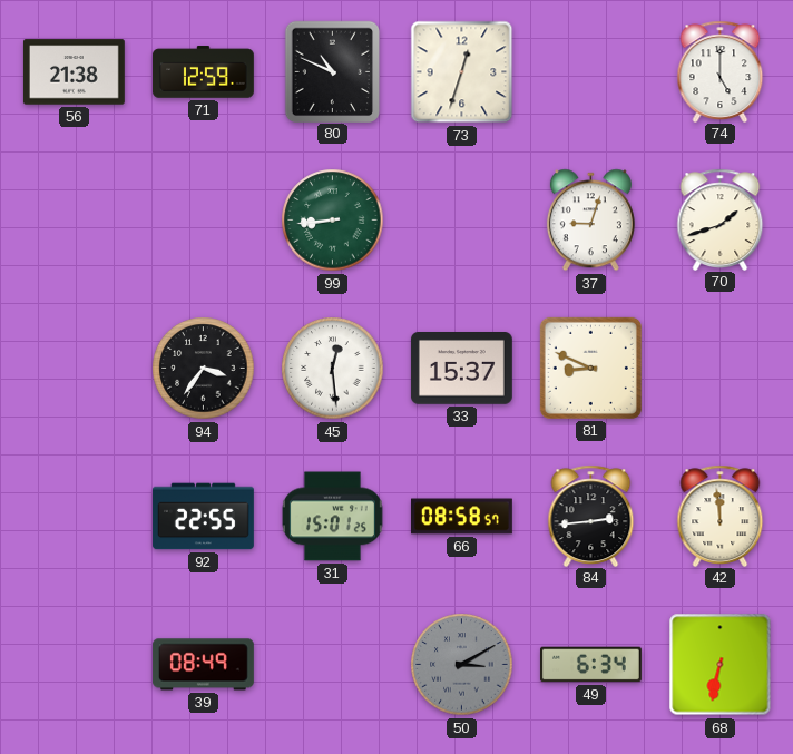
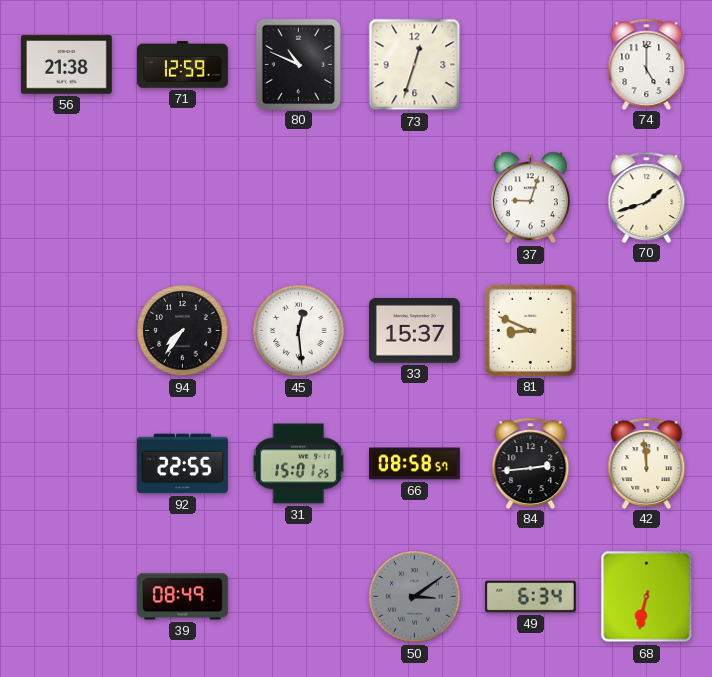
99: 8:44 -> none (333, 221)
94: 3:36 -> 7:36 (183, 331)
50: 3:10 -> 3:09 (415, 597)
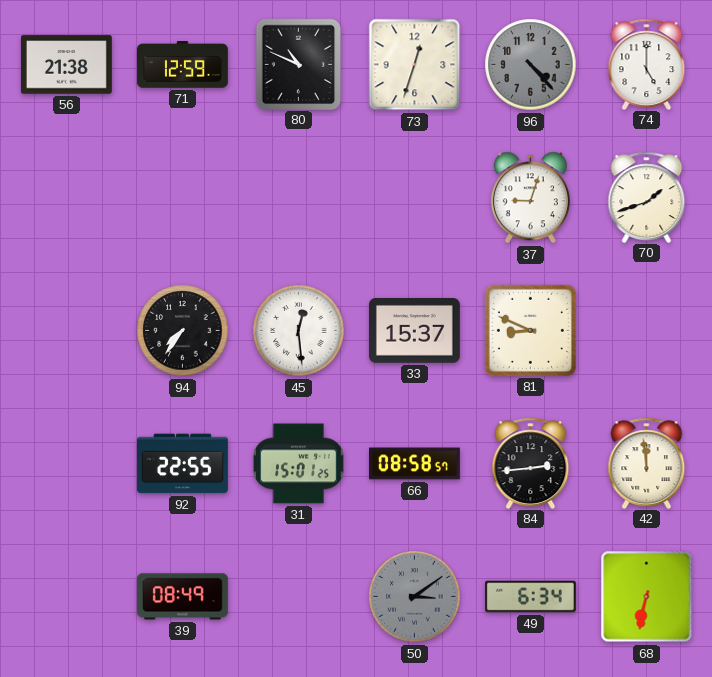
96: none -> 4:23 (531, 65)
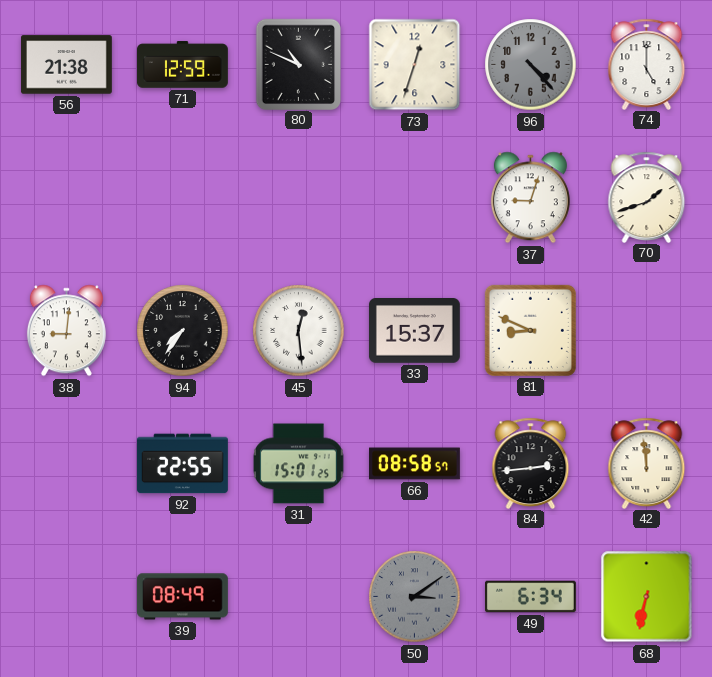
38: none -> 9:01 (66, 331)
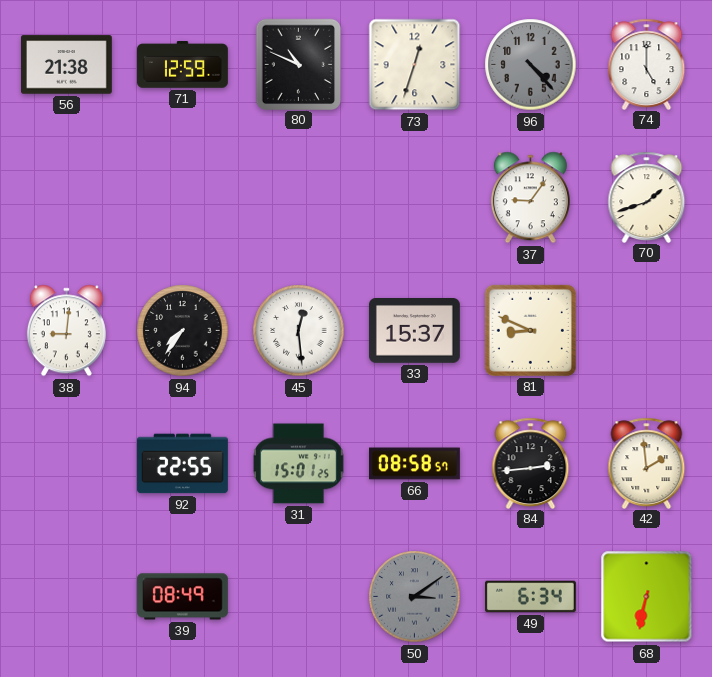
37: 9:03 -> 9:06 (530, 198)
42: 11:59 -> 1:59 (647, 463)
